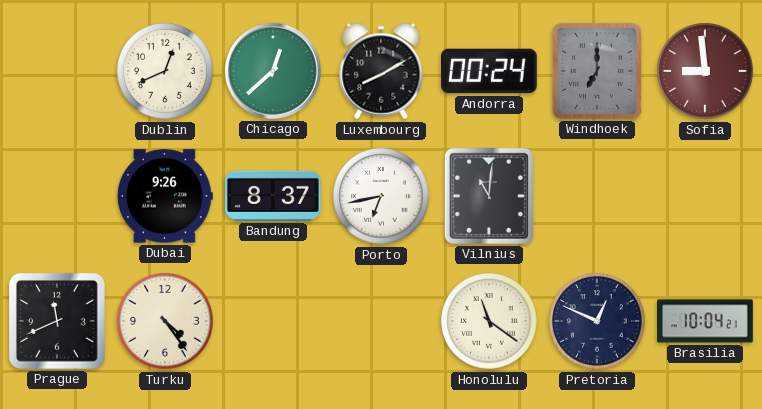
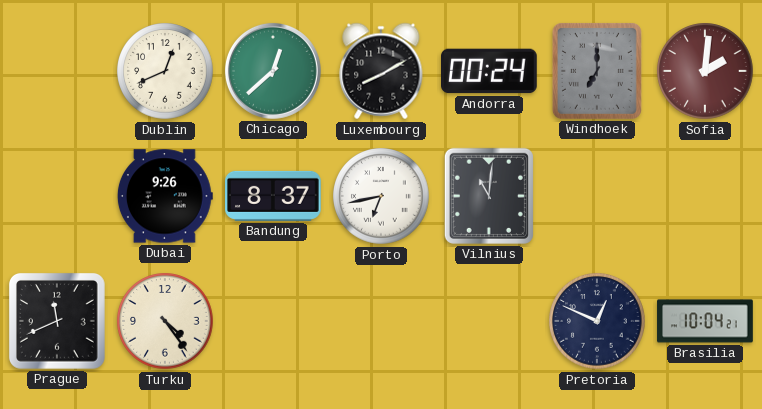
Sofia: 8:59 -> 2:01 (705, 71)
Honolulu: 11:21 -> none (489, 321)
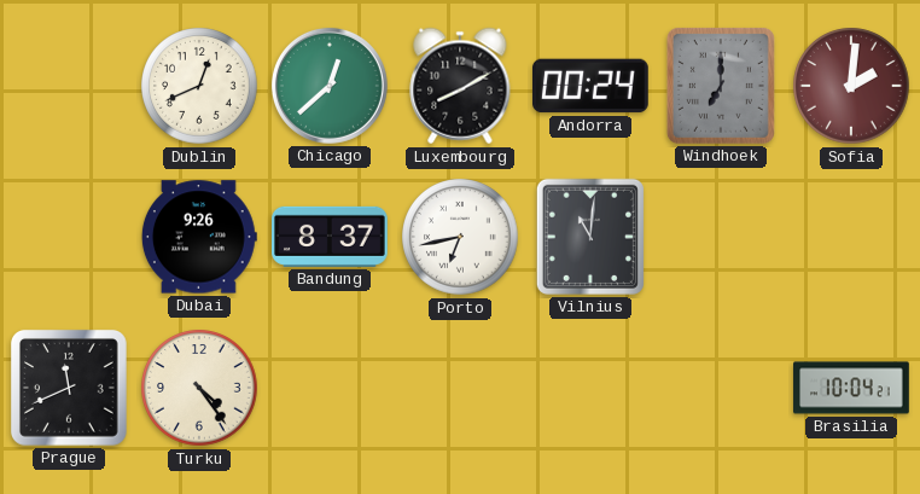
Pretoria: 12:49 -> none (597, 321)
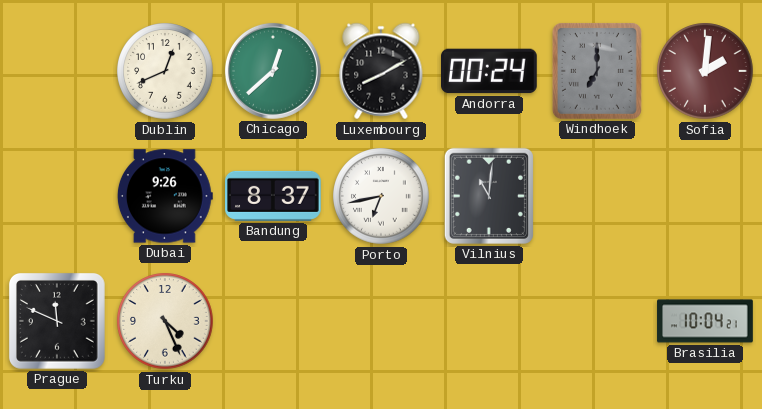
Prague: 11:41 -> 11:49 (57, 321)
Turku: 4:24 -> 4:26 (165, 321)
